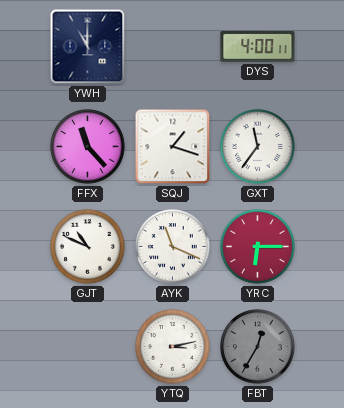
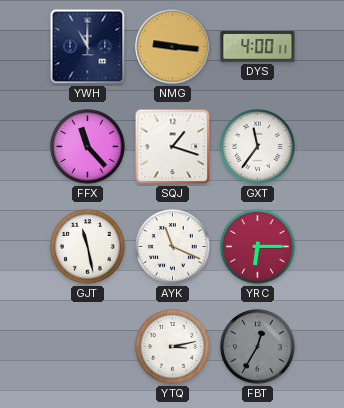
NMG: none -> 9:16 (173, 47)
GJT: 10:49 -> 11:28 (88, 247)
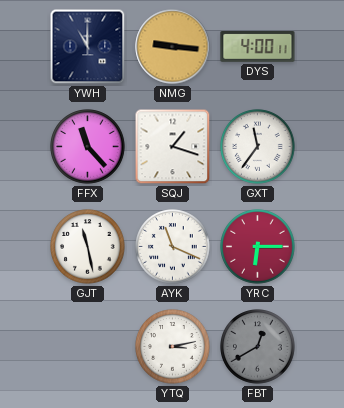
FBT: 12:35 -> 12:40 (258, 347)
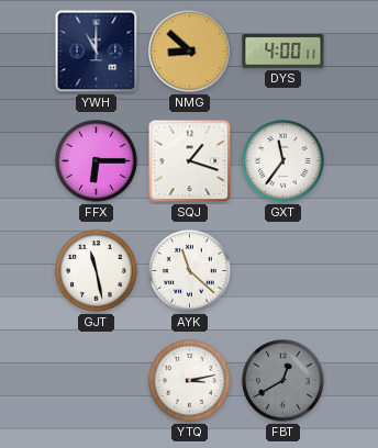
NMG: 9:16 -> 8:52 (190, 52)
FFX: 11:23 -> 6:15 (97, 161)
AYK: 11:19 -> 11:22 (190, 271)
YRC: 6:15 -> none (258, 247)
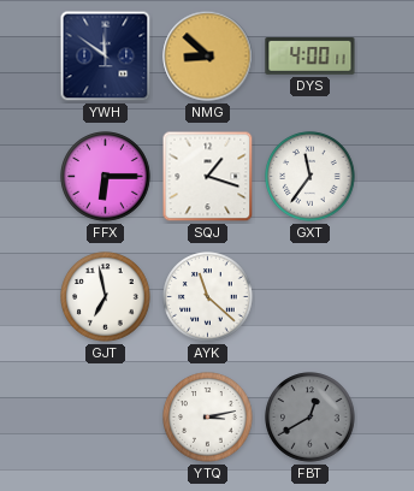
YWH: 11:00 -> 11:51 (106, 57)
GJT: 11:28 -> 6:58 (106, 297)
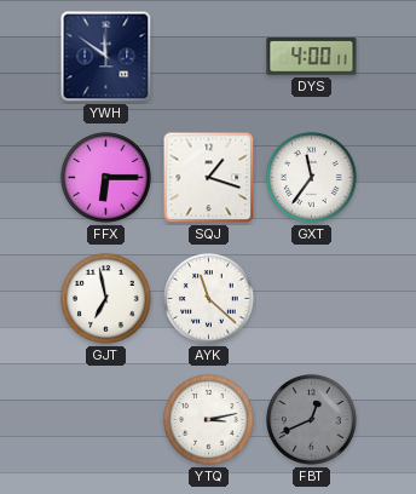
NMG: 8:52 -> none (208, 57)
FBT: 12:40 -> 12:41 (312, 420)
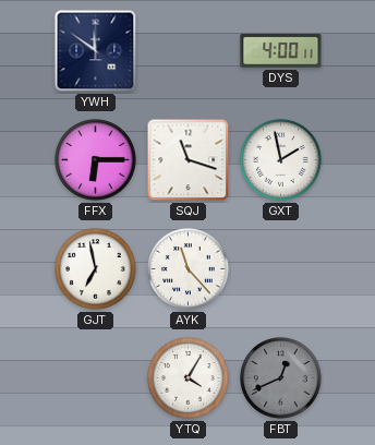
SQJ: 1:18 -> 11:18 (189, 160)
GXT: 11:36 -> 1:58 (281, 160)
AYK: 11:22 -> 11:23 (189, 269)
YTQ: 3:13 -> 4:05 (189, 378)
